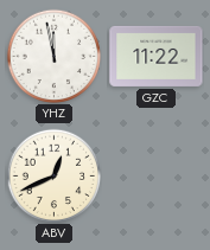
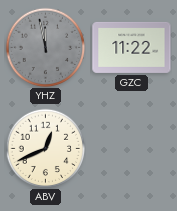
YHZ dial: white -> grey (45, 47)
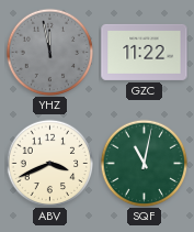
ABV: 12:41 -> 3:41 (49, 163)
SQF: none -> 11:02 (144, 163)
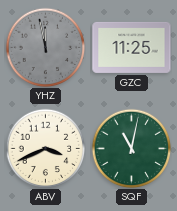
GZC: 11:22 -> 11:25 (132, 47)
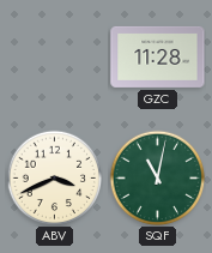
YHZ: 11:58 -> none (45, 47)
GZC: 11:25 -> 11:28 (158, 56)
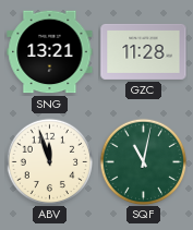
SNG: none -> 13:21 (50, 52)
ABV: 3:41 -> 11:57 (49, 161)
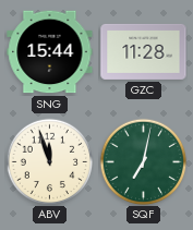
SNG: 13:21 -> 15:44 (50, 52)
SQF: 11:02 -> 7:02 (143, 161)
